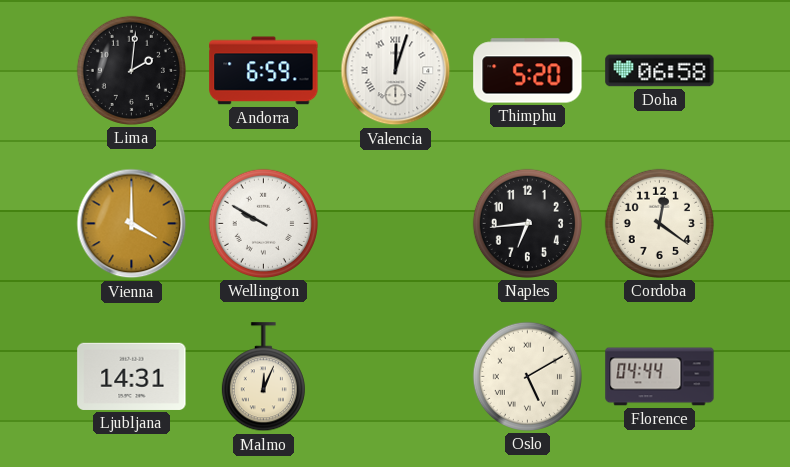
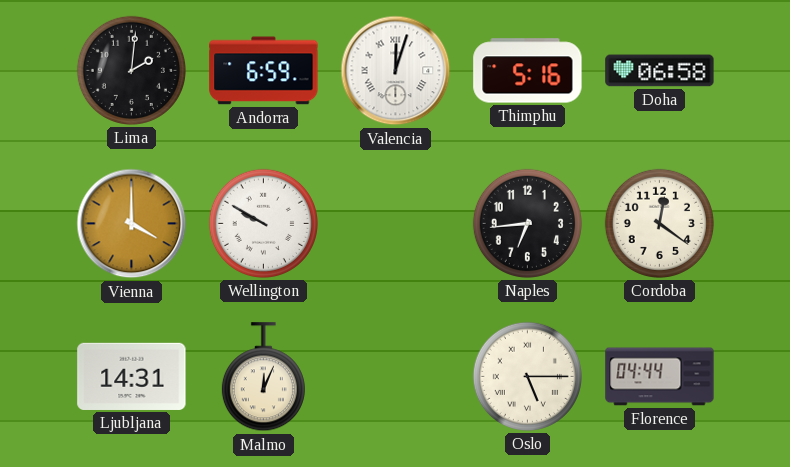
Thimphu: 5:20 -> 5:16 (528, 71)
Oslo: 5:10 -> 5:15 (527, 376)
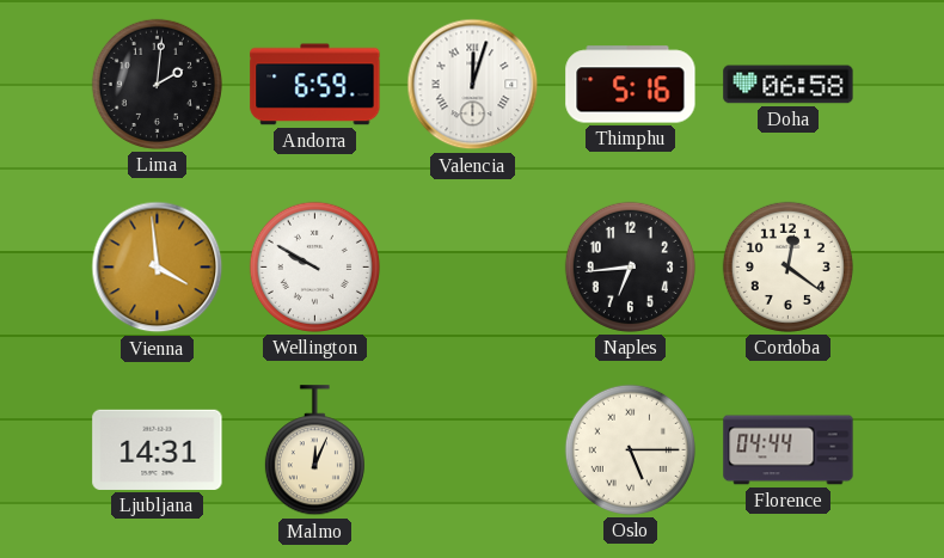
Vienna: 4:00 -> 3:59 (158, 268)
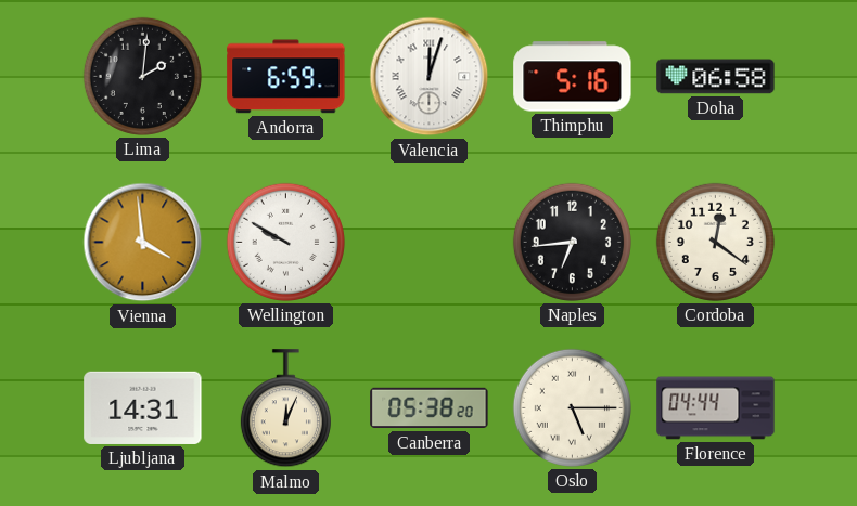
Canberra: none -> 05:38 (430, 408)
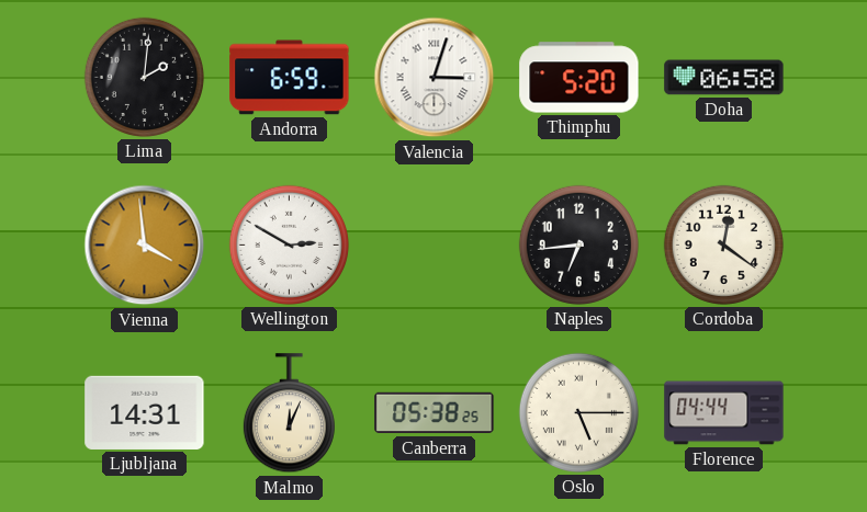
Valencia: 12:03 -> 3:03 (435, 78)
Thimphu: 5:16 -> 5:20 (579, 78)
Wellington: 9:50 -> 2:50 (289, 244)
Canberra: 05:38:20 -> 05:38:25 (435, 413)
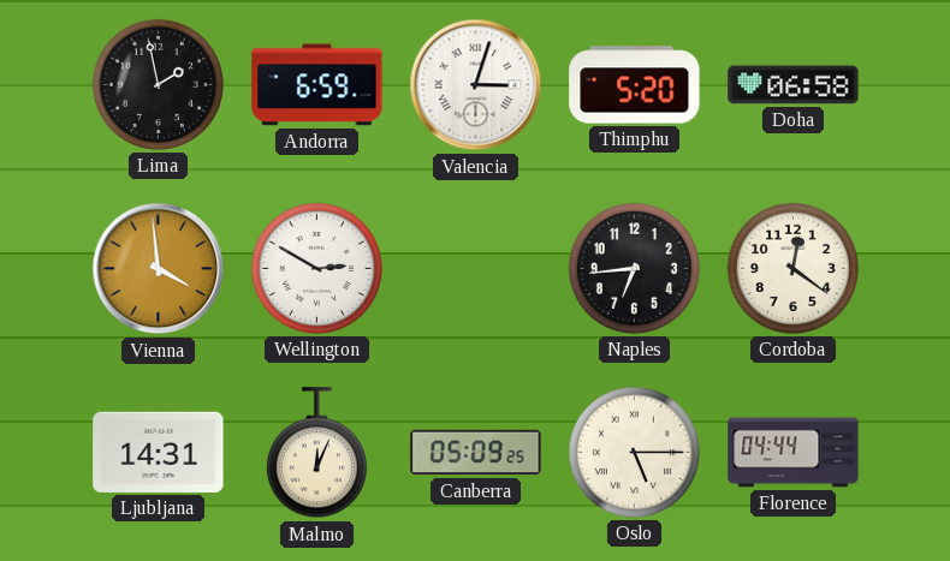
Lima: 2:01 -> 1:58 (158, 84)
Canberra: 05:38 -> 05:09 (476, 453)
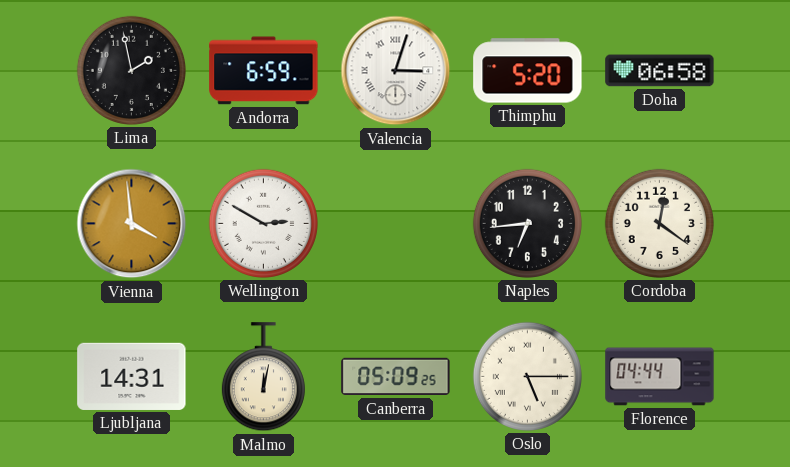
Malmo: 12:04 -> 12:02 (263, 377)
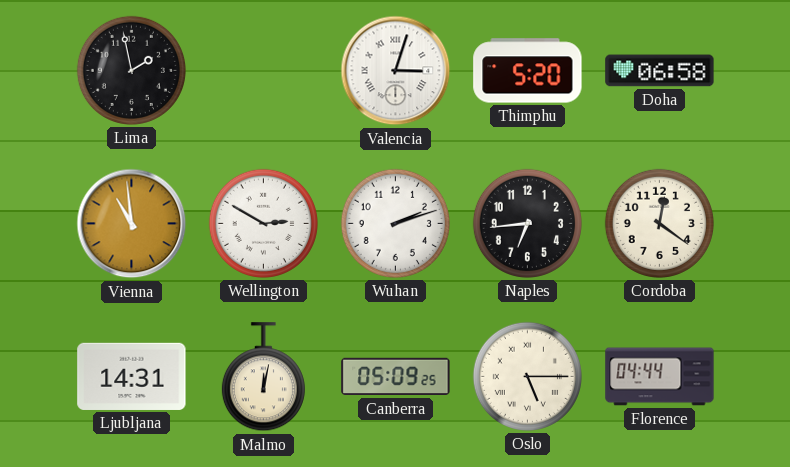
Andorra: 6:59 -> none (264, 71)
Vienna: 3:59 -> 10:59 (132, 224)
Wuhan: none -> 2:12 (395, 223)
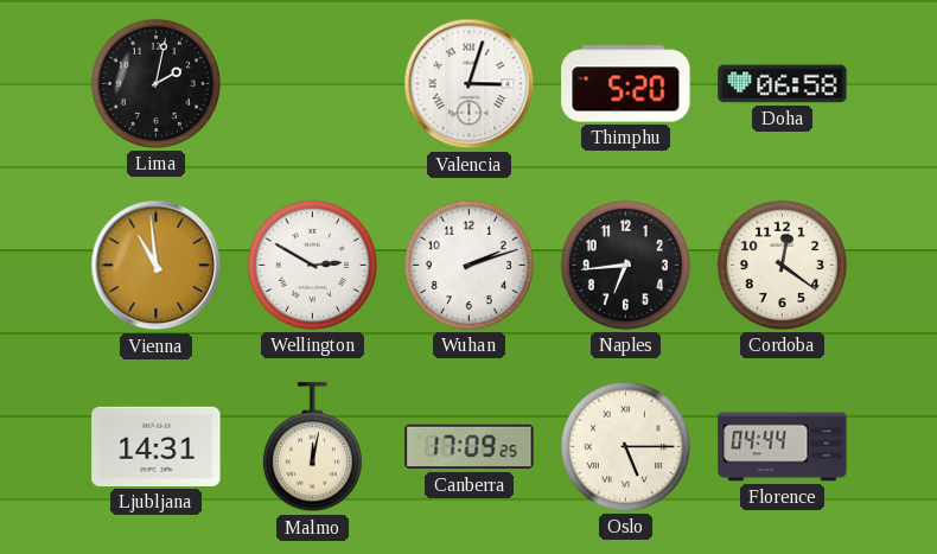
Lima: 1:58 -> 2:02 (155, 83)
Canberra: 05:09 -> 17:09 (470, 447)
